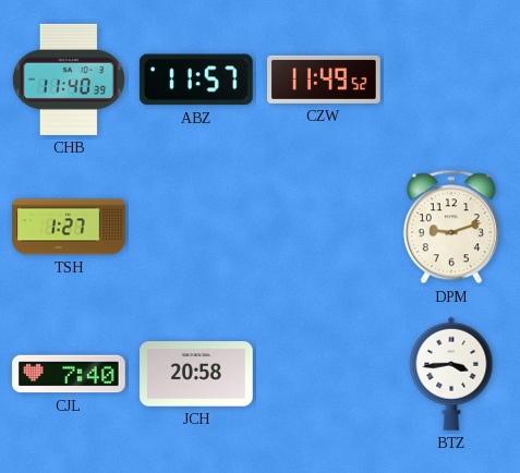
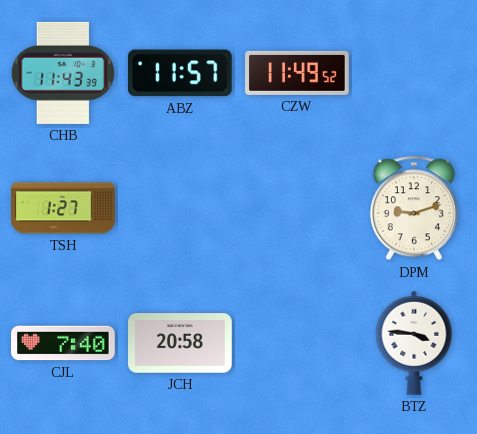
CHB: 11:40 -> 11:43 (63, 73)
BTZ: 3:44 -> 3:46 (414, 343)
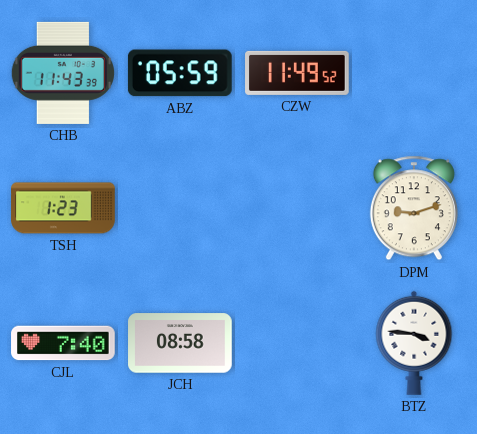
ABZ: 11:57 -> 05:59 (180, 73)
TSH: 1:27 -> 1:23 (63, 208)
JCH: 20:58 -> 08:58 (180, 343)
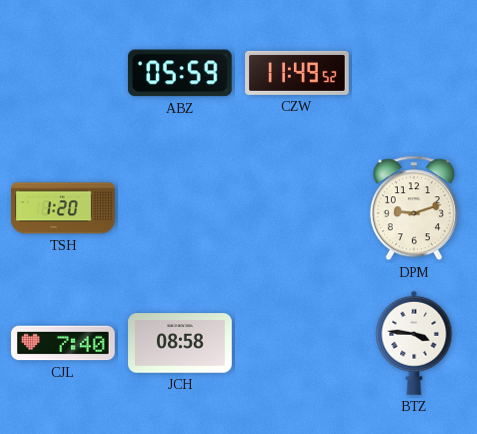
CHB: 11:43 -> none (63, 73)
TSH: 1:23 -> 1:20 (63, 208)
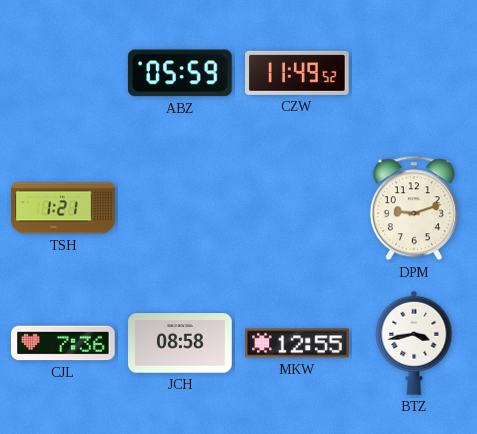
TSH: 1:20 -> 1:21 (63, 208)
CJL: 7:40 -> 7:36 (63, 343)
MKW: none -> 12:55 (297, 343)
BTZ: 3:46 -> 3:43 (414, 343)
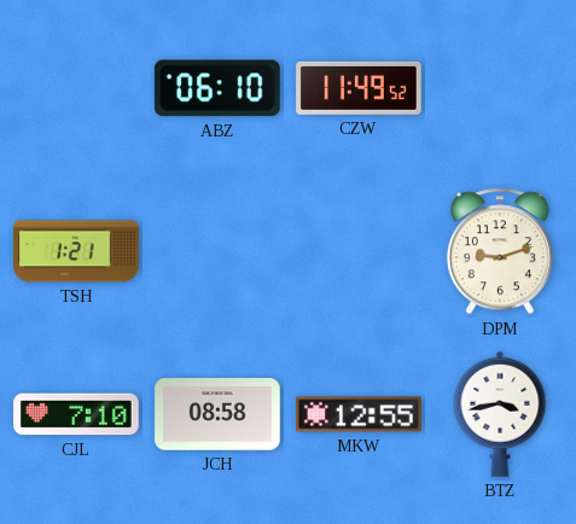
ABZ: 05:59 -> 06:10 (217, 88)
CJL: 7:36 -> 7:10 (76, 414)
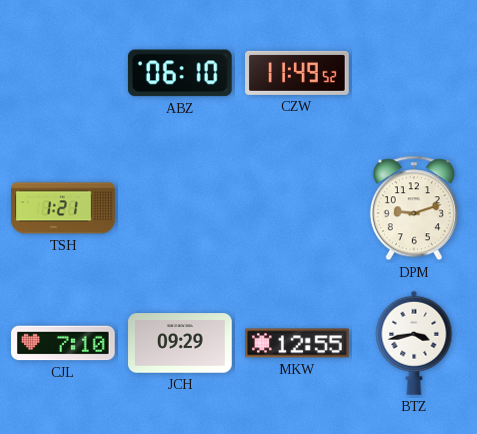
JCH: 08:58 -> 09:29 (180, 343)
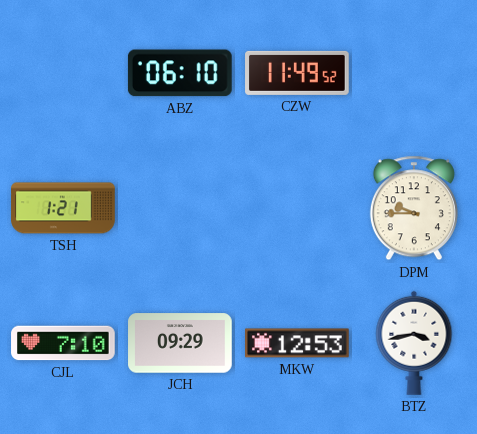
DPM: 9:12 -> 9:45 (414, 208)
MKW: 12:55 -> 12:53 (297, 343)
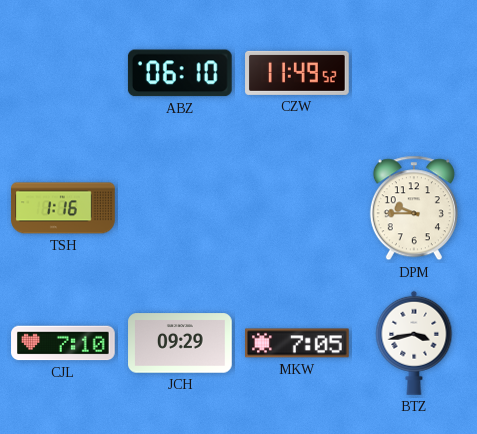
TSH: 1:21 -> 1:16 (63, 208)
MKW: 12:53 -> 7:05 (297, 343)
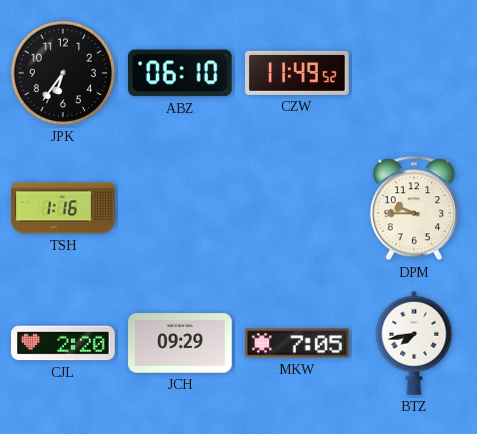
JPK: none -> 6:36 (63, 73)
CJL: 7:10 -> 2:20 (63, 343)
BTZ: 3:43 -> 7:43 (414, 343)
